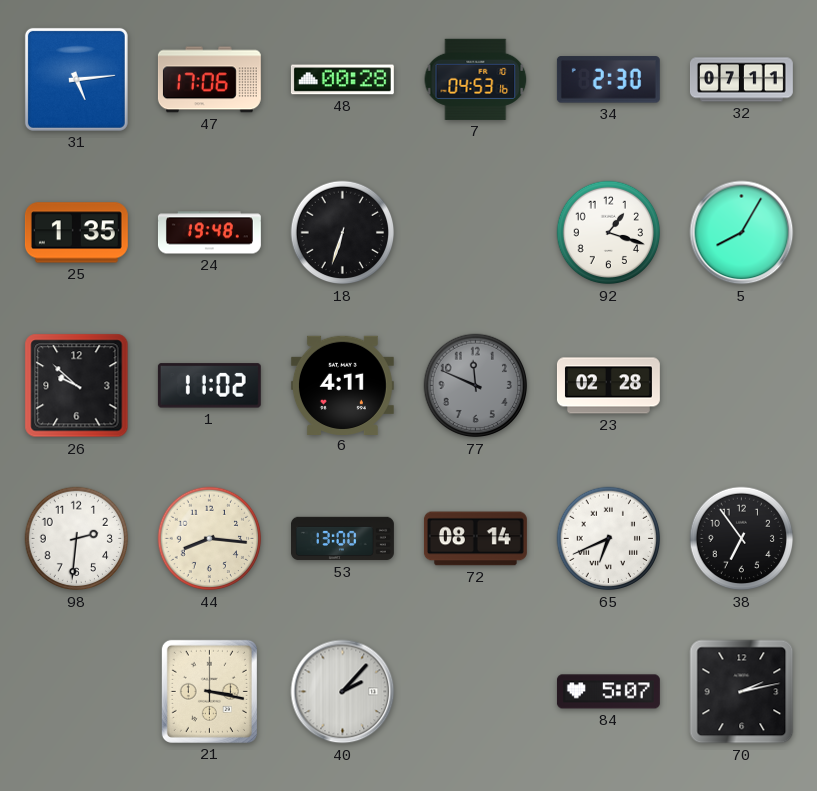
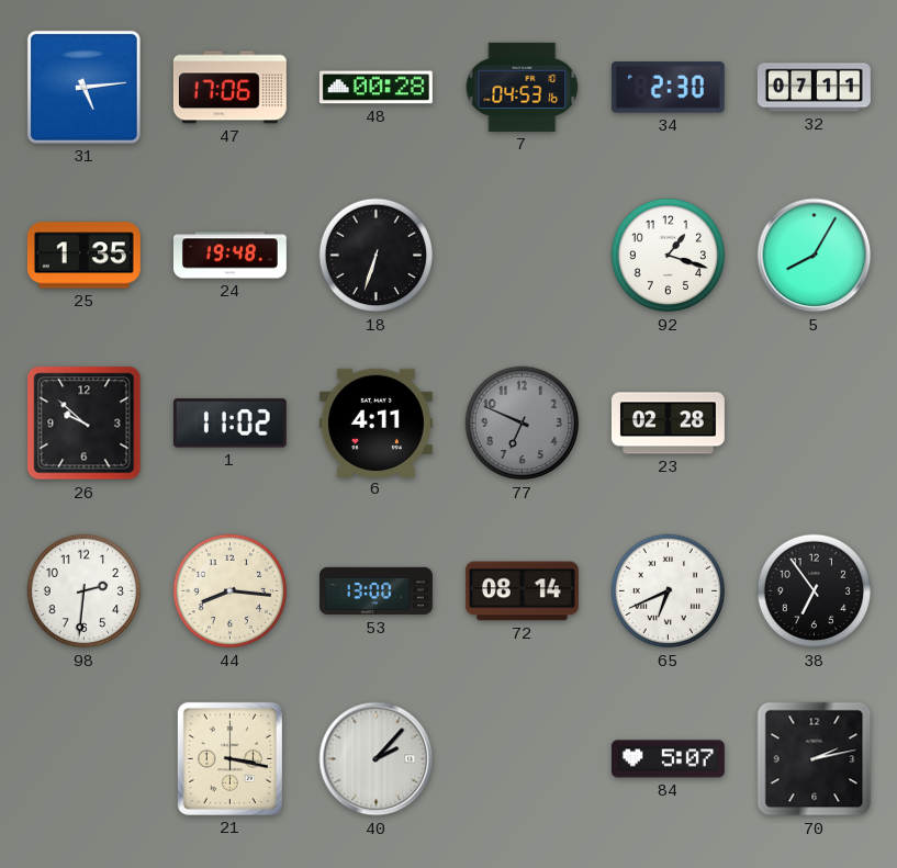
77: 11:49 -> 6:49 (523, 424)
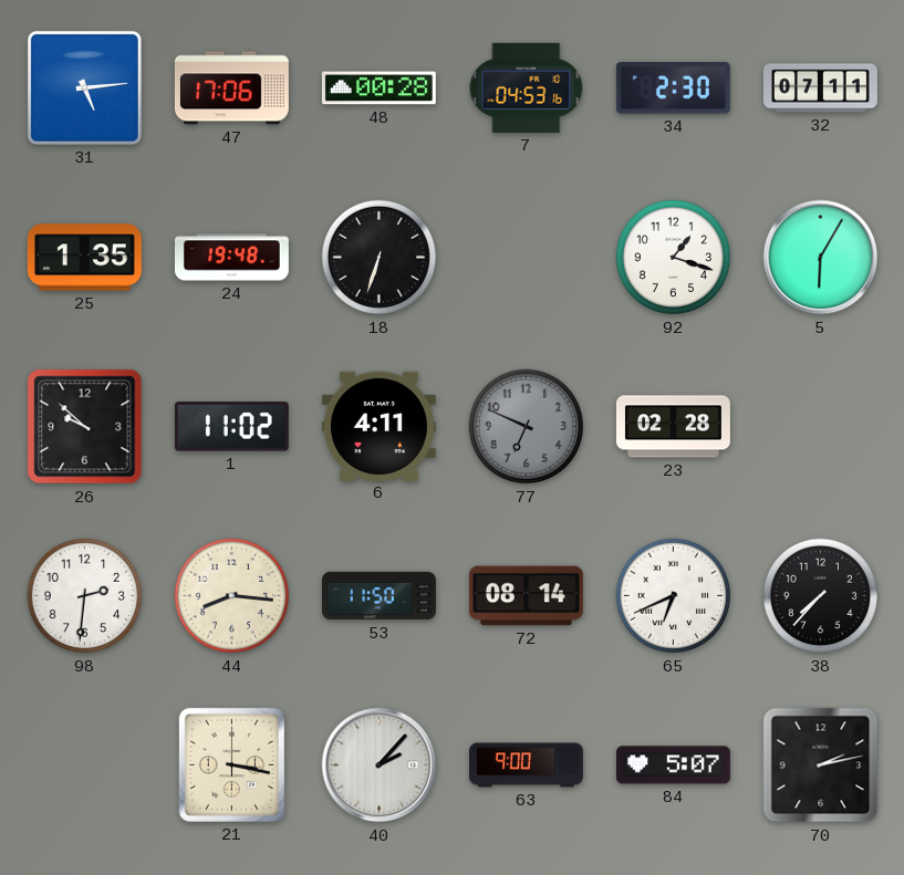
5: 8:05 -> 6:05 (821, 258)
53: 13:00 -> 11:50 (380, 596)
38: 6:54 -> 7:37 (821, 596)
63: none -> 9:00 (527, 765)
